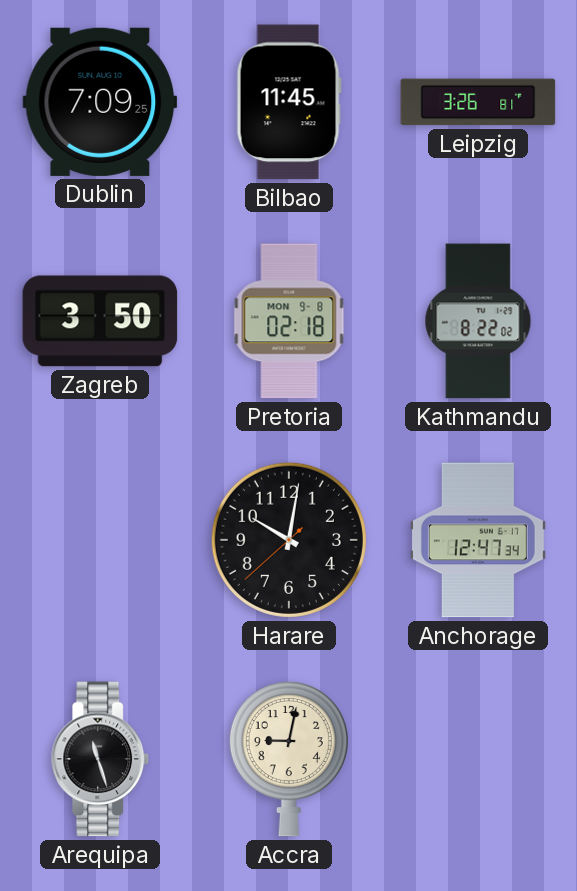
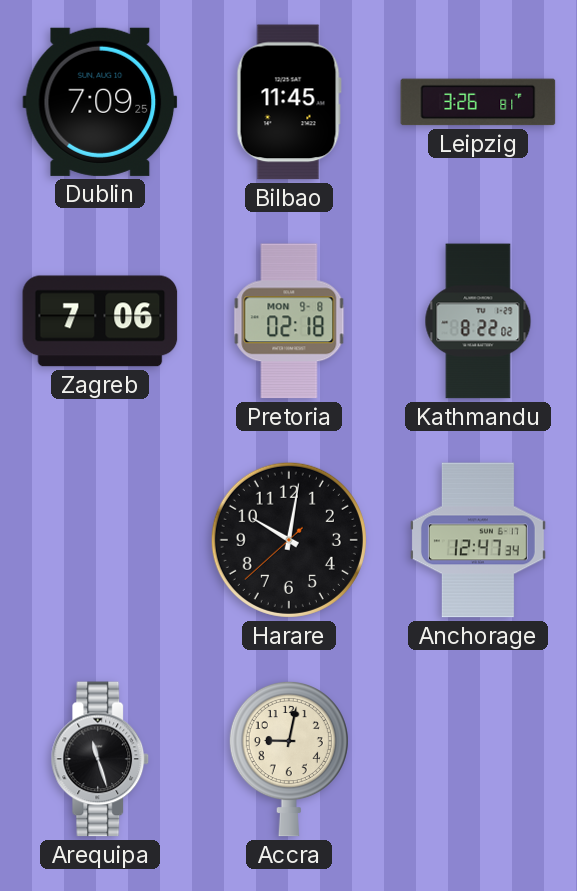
Zagreb: 3:50 -> 7:06 (100, 321)
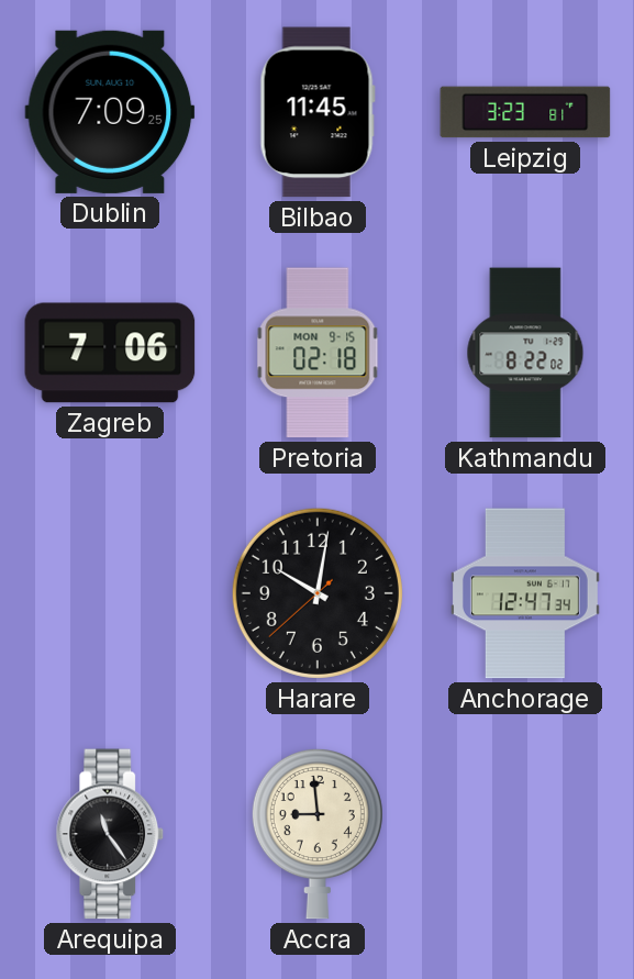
Leipzig: 3:26 -> 3:23 (525, 112)
Pretoria date: MON 9-8 -> MON 9-15 (318, 353)
Arequipa: 11:27 -> 11:24 (110, 834)
Accra: 9:02 -> 8:59 (318, 834)
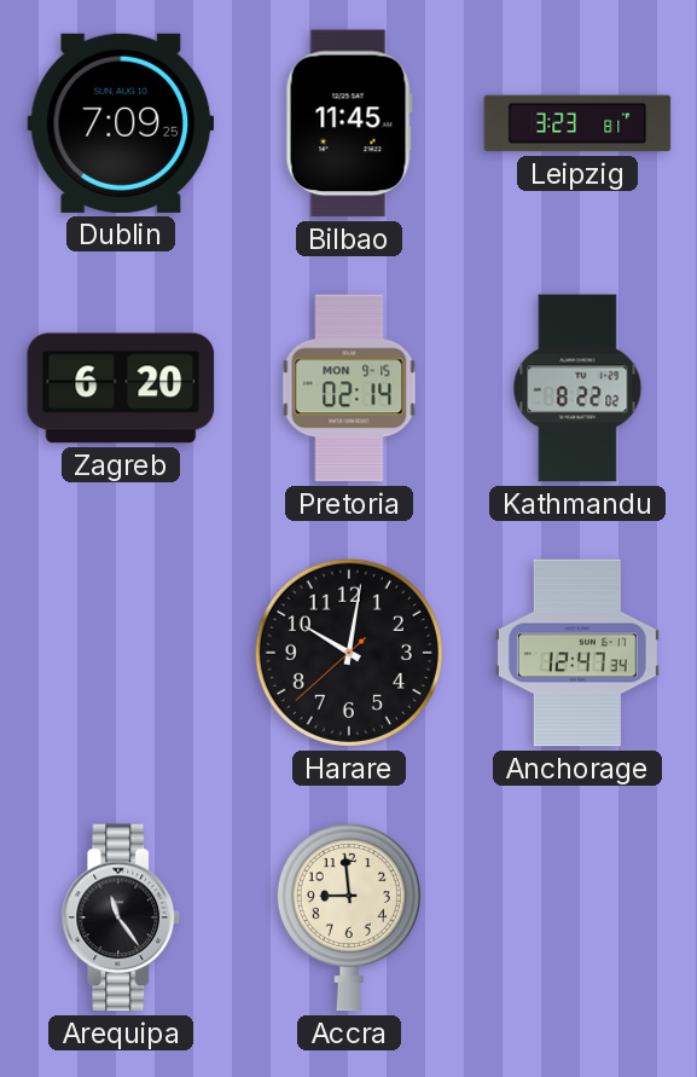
Zagreb: 7:06 -> 6:20 (121, 388)
Pretoria: 02:18 -> 02:14 (349, 388)
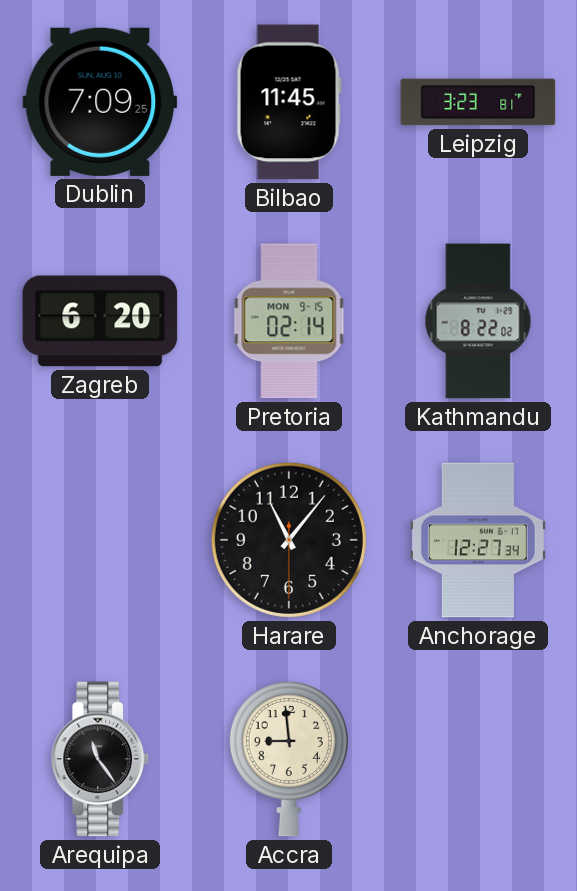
Harare: 10:01 -> 11:06 (289, 540)
Anchorage: 12:47 -> 12:27 (478, 540)
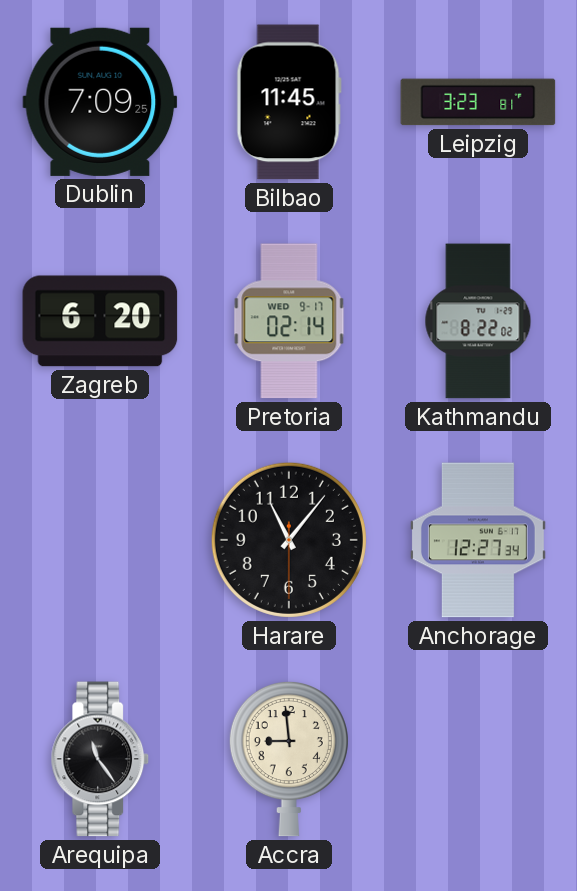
Pretoria date: MON 9-15 -> WED 9-17 (289, 321)
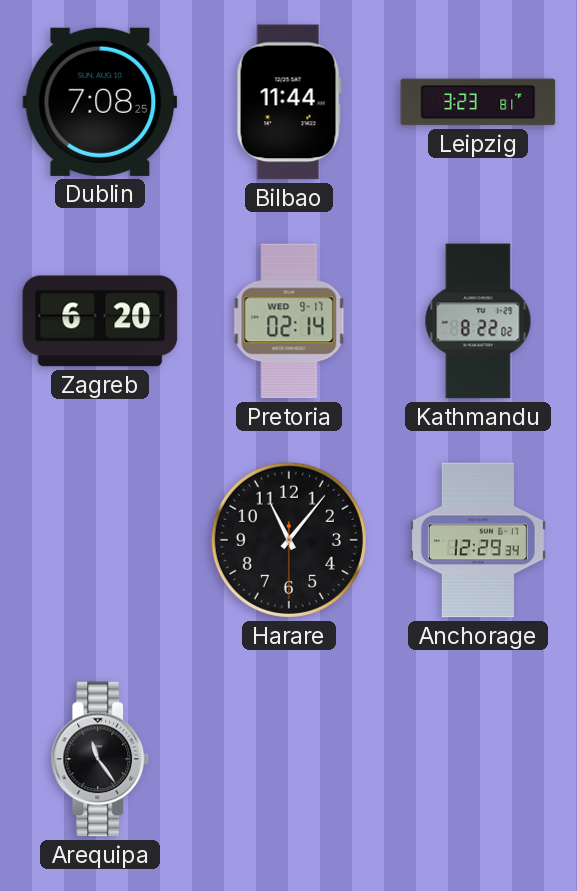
Dublin: 7:09 -> 7:08 (100, 102)
Bilbao: 11:45 -> 11:44 (289, 102)
Anchorage: 12:27 -> 12:29 (478, 540)
Accra: 8:59 -> none (289, 759)
